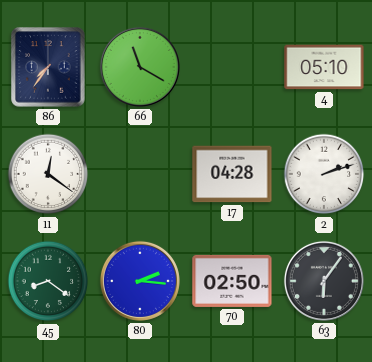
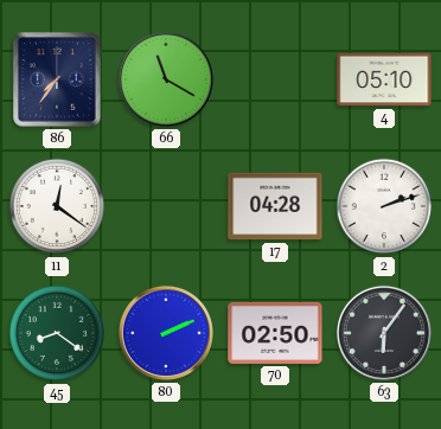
80: 2:16 -> 2:11 (166, 333)
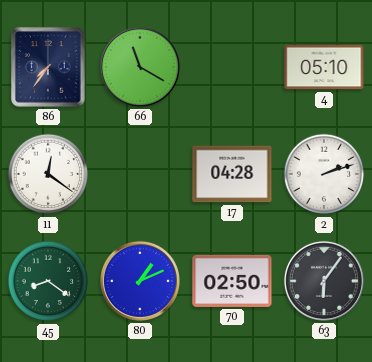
80: 2:11 -> 1:11 (140, 281)
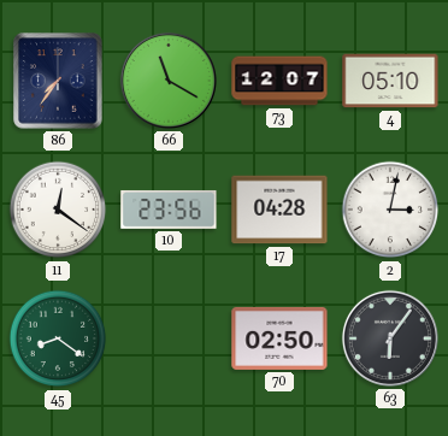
73: none -> 12:07 (279, 81)
10: none -> 23:56 (169, 210)
2: 2:12 -> 3:02 (390, 210)
80: 1:11 -> none (140, 281)
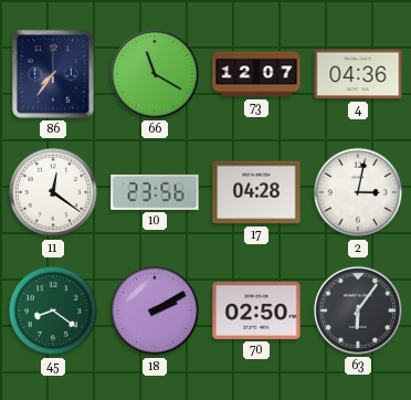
4: 05:10 -> 04:36 (358, 74)
18: none -> 2:10 (155, 310)
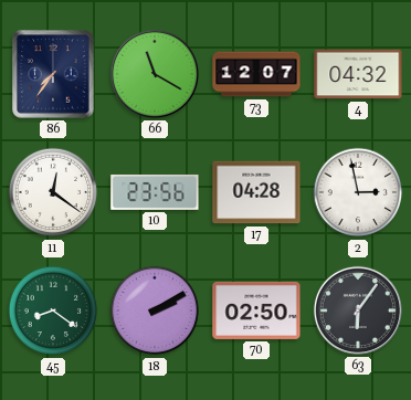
4: 04:36 -> 04:32 (358, 74)
2: 3:02 -> 2:58 (358, 192)
